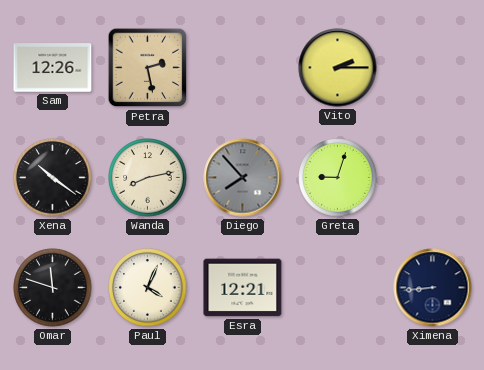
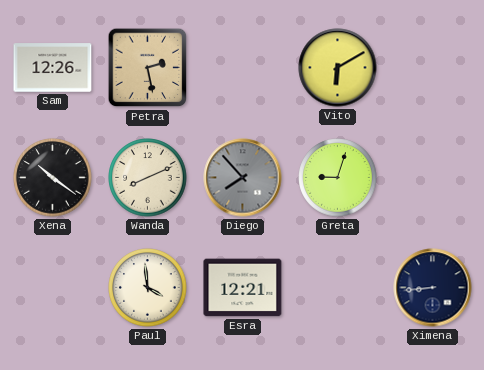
Vito: 2:15 -> 6:10 (338, 68)
Wanda: 8:13 -> 8:11 (148, 178)
Omar: 11:48 -> none (53, 288)
Paul: 4:04 -> 3:59 (148, 288)
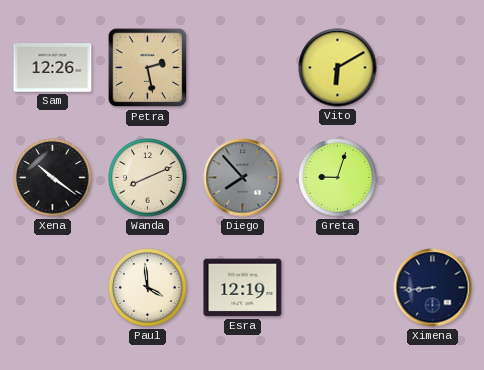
Esra: 12:21 -> 12:19 (243, 288)
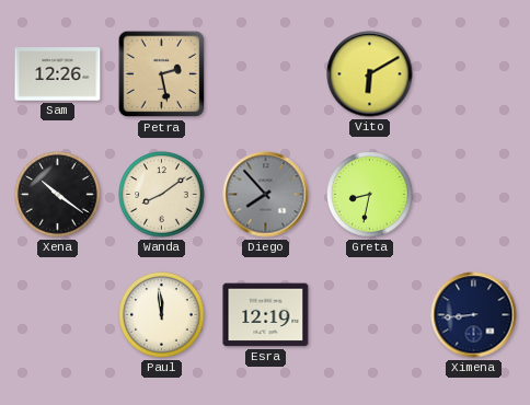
Wanda: 8:11 -> 8:09 (162, 195)
Greta: 9:03 -> 8:32 (370, 195)
Paul: 3:59 -> 11:59 (162, 315)
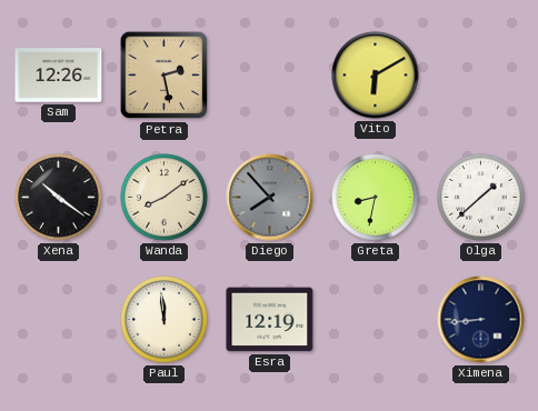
Olga: none -> 1:38 (481, 198)
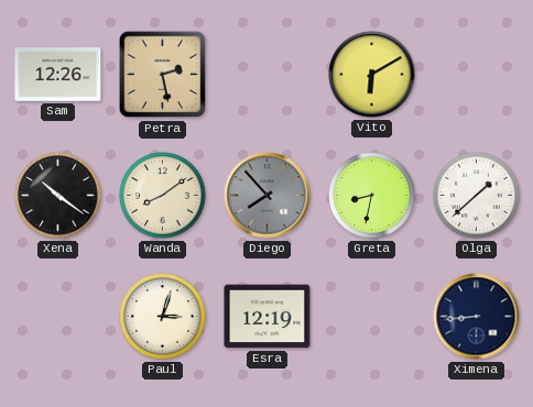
Paul: 11:59 -> 3:03 (163, 317)
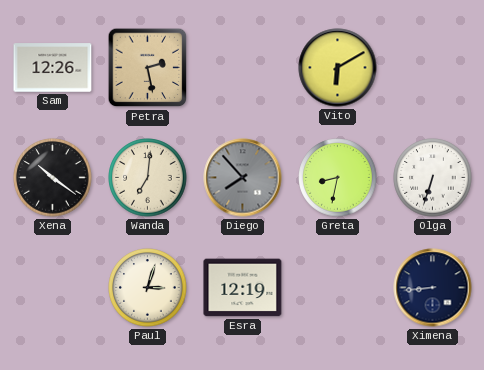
Wanda: 8:09 -> 7:01 (148, 178)
Olga: 1:38 -> 6:33 (433, 178)
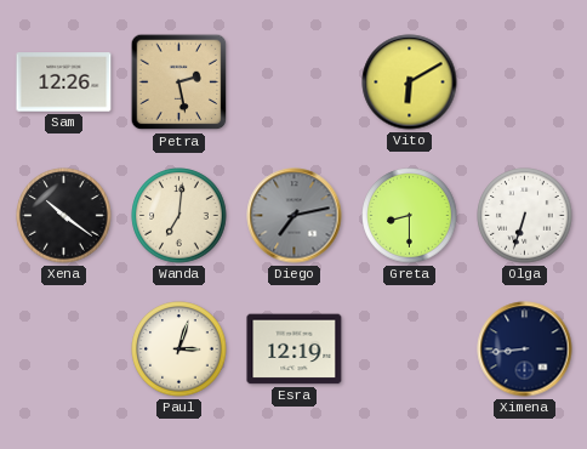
Diego: 7:53 -> 7:13 (295, 216)
Greta: 8:32 -> 8:30 (410, 216)
